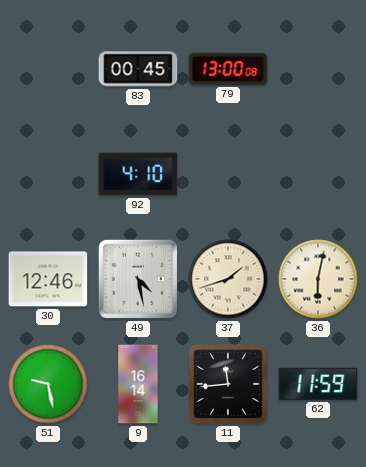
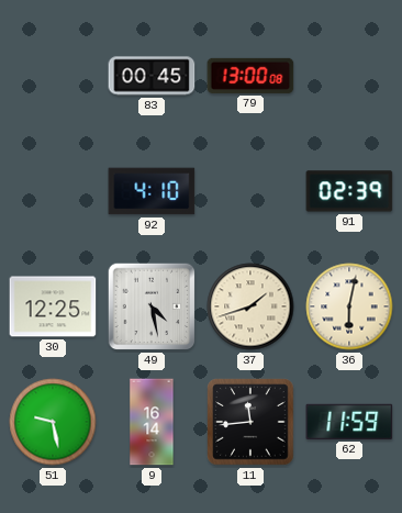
91: none -> 02:39 (349, 191)
30: 12:46 -> 12:25 (53, 306)
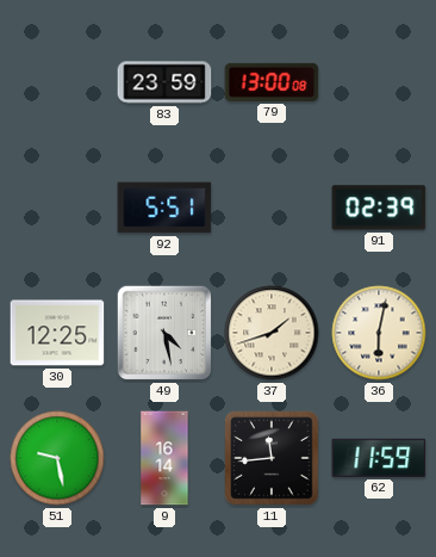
83: 00:45 -> 23:59 (164, 82)
92: 4:10 -> 5:51 (164, 208)
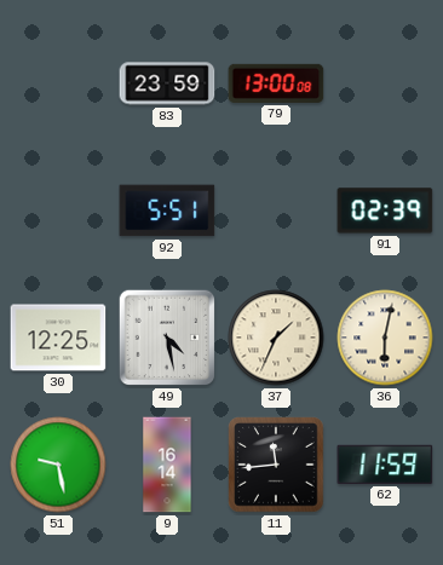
37: 1:42 -> 1:34 (276, 338)
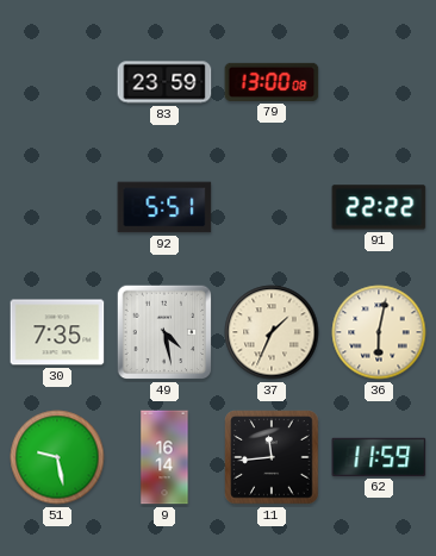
91: 02:39 -> 22:22 (379, 207)
30: 12:25 -> 7:35 (57, 332)
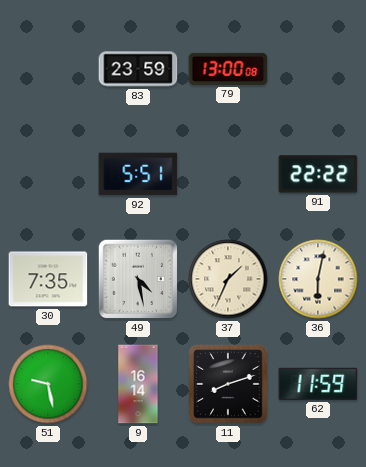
11: 11:44 -> 8:12 (228, 384)
